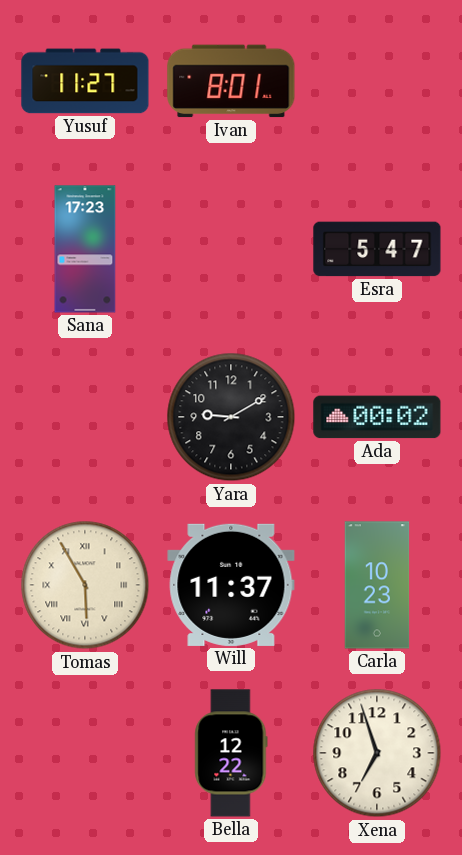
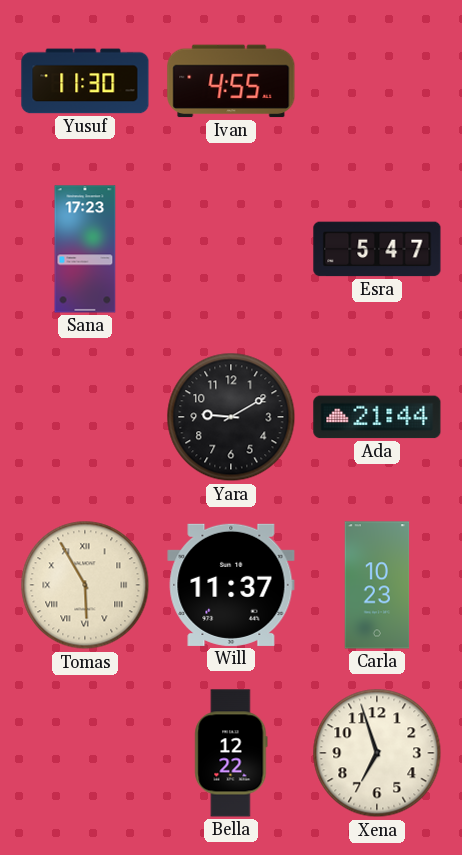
Yusuf: 11:27 -> 11:30 (85, 81)
Ivan: 8:01 -> 4:55 (231, 81)
Ada: 00:02 -> 21:44 (377, 417)
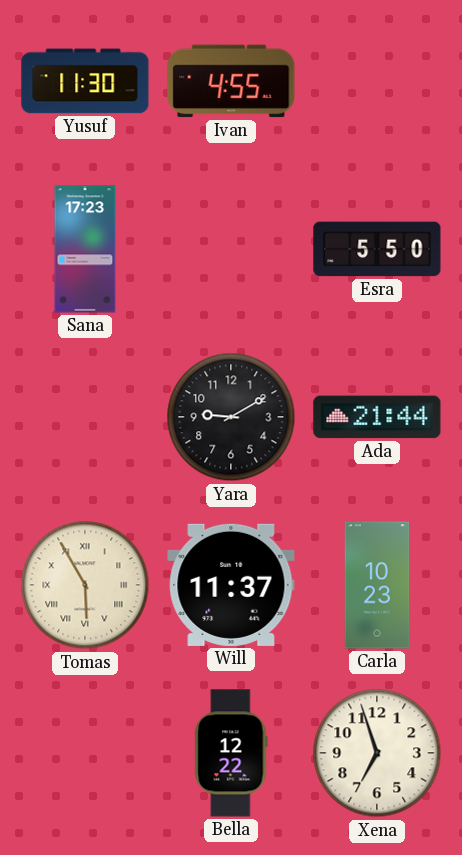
Esra: 5:47 -> 5:50 (377, 249)
